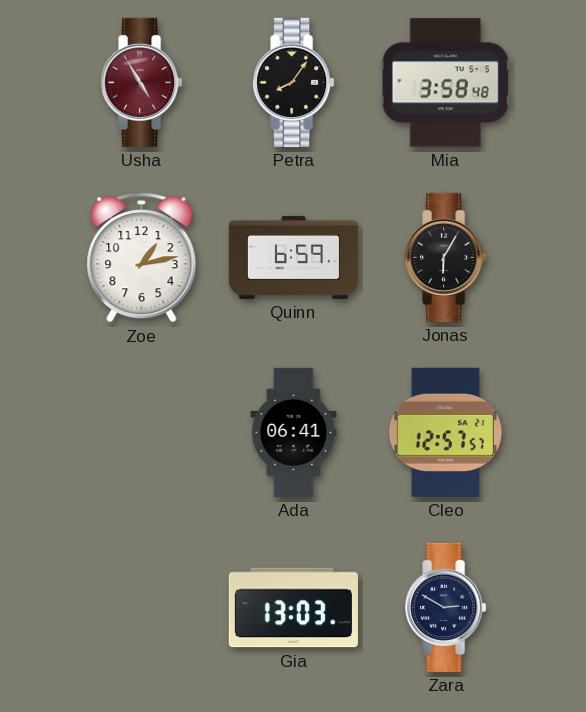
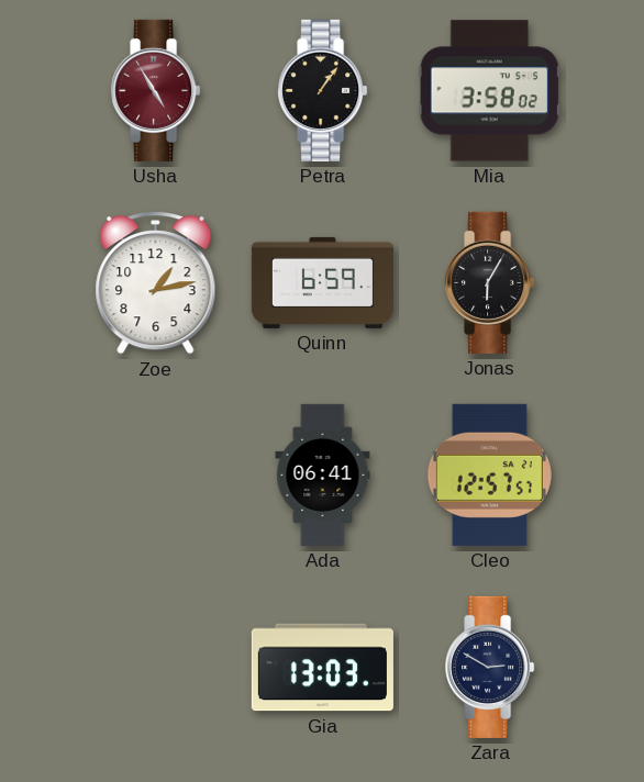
Petra: 8:06 -> 1:06 (323, 90)
Mia: 3:58:48 -> 3:58:02 (489, 91)
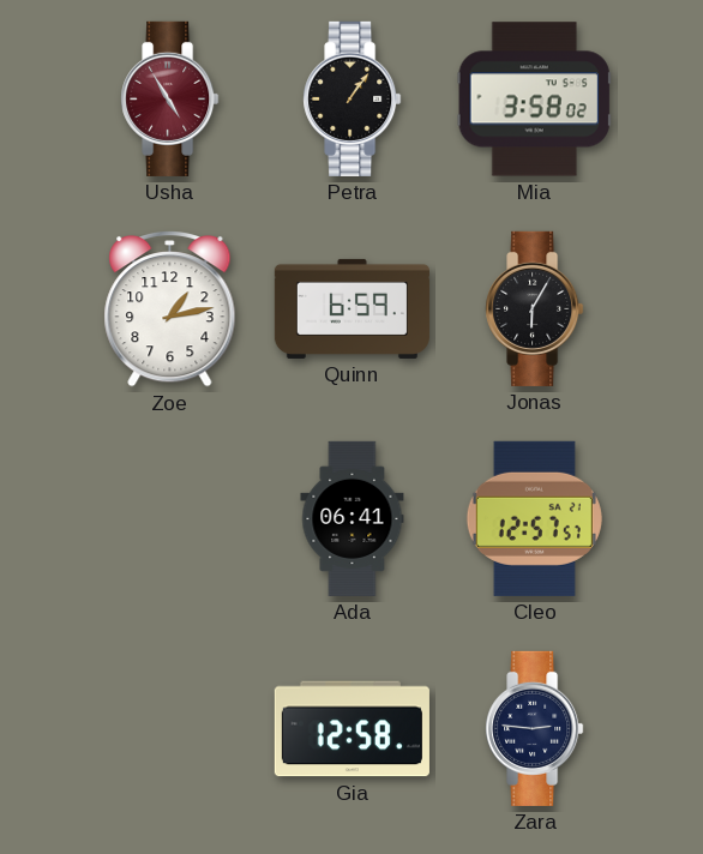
Gia: 13:03 -> 12:58 (351, 729)
Zara: 2:50 -> 2:46 (535, 728)
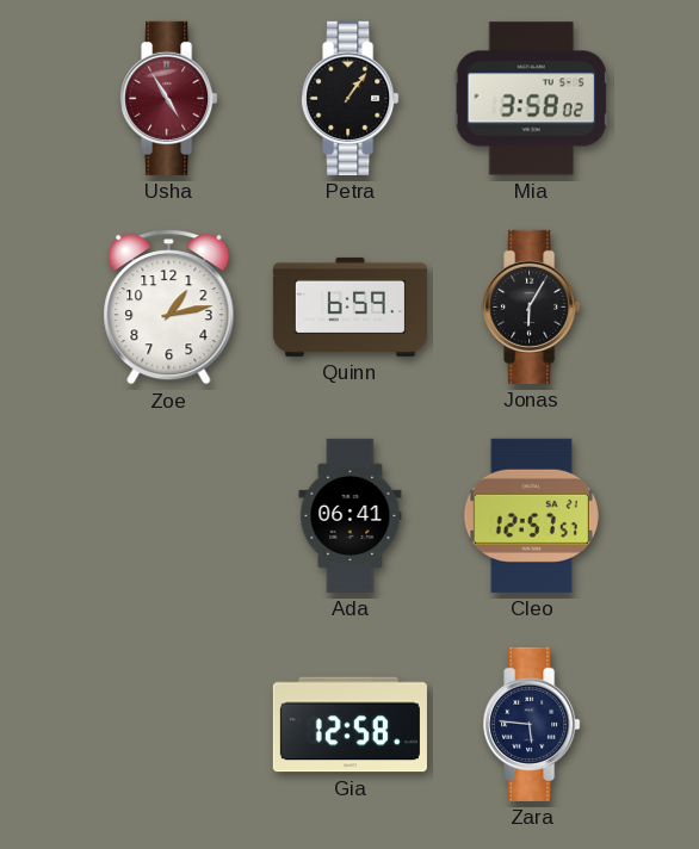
Zara: 2:46 -> 5:46 (532, 724)
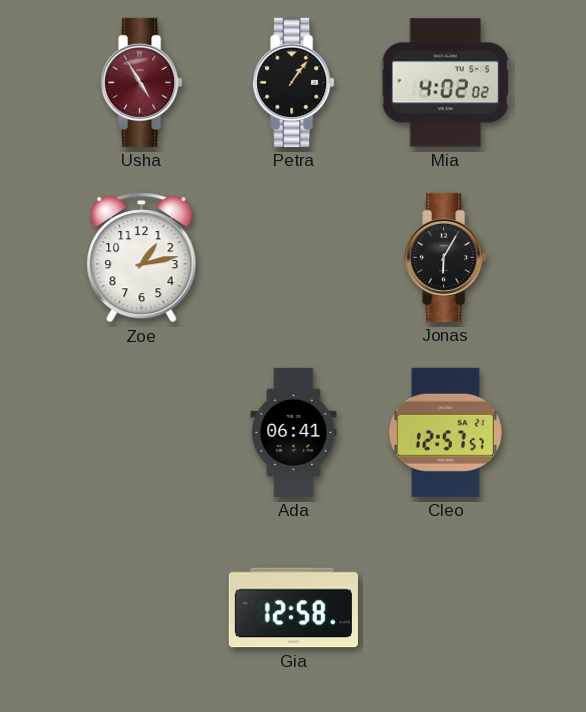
Mia: 3:58 -> 4:02 (445, 83)
Quinn: 6:59 -> none (349, 306)
Zara: 5:46 -> none (532, 724)
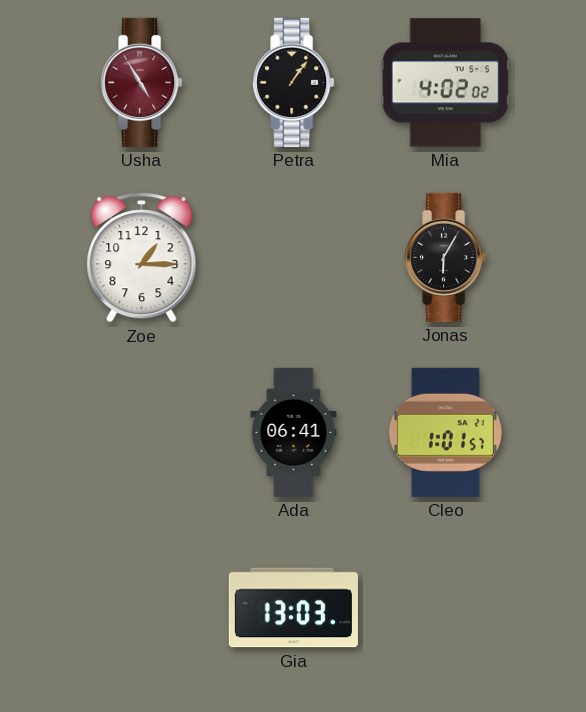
Zoe: 1:13 -> 1:15 (142, 257)
Cleo: 12:57 -> 1:01 (445, 432)
Gia: 12:58 -> 13:03 (293, 608)
